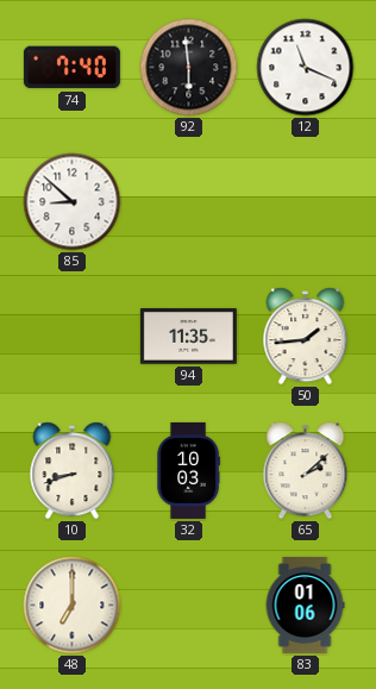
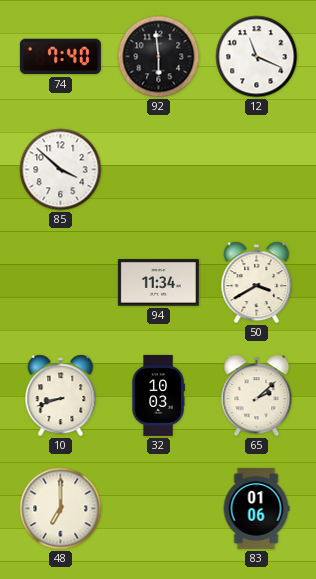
85: 8:52 -> 3:52 (61, 170)
94: 11:35 -> 11:34 (158, 283)
50: 1:44 -> 3:40 (257, 283)
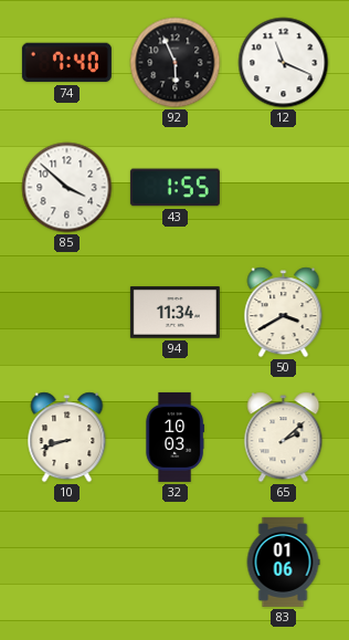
92: 5:59 -> 5:56 (176, 63)
43: none -> 1:55 (174, 188)
48: 7:00 -> none (61, 509)
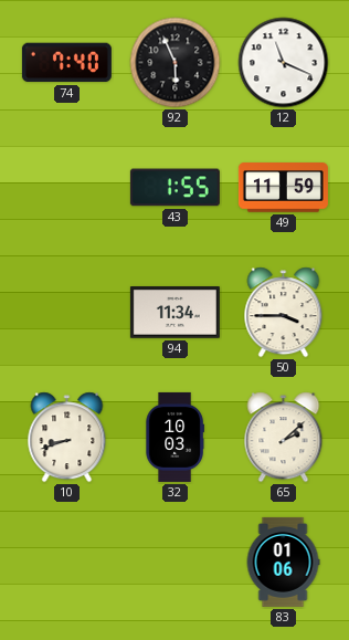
85: 3:52 -> none (67, 188)
49: none -> 11:59 (283, 188)
50: 3:40 -> 3:45 (284, 313)
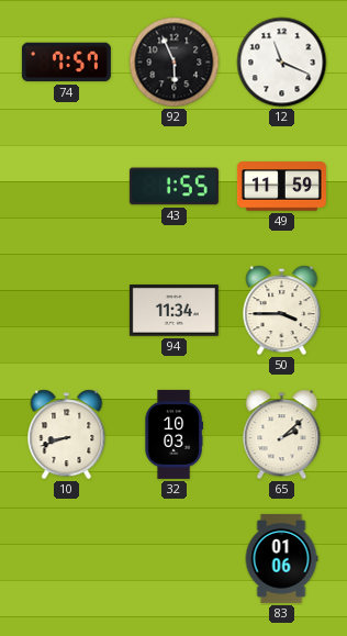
74: 7:40 -> 7:57 (66, 63)
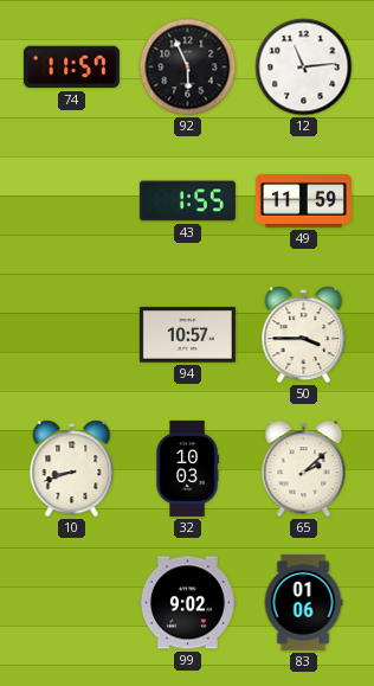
74: 7:57 -> 11:57 (71, 68)
12: 11:19 -> 11:14 (304, 68)
94: 11:34 -> 10:57 (187, 335)
99: none -> 9:02 (187, 603)
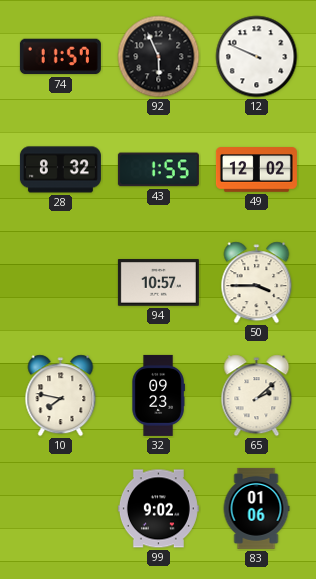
12: 11:14 -> 9:49 (257, 57)
28: none -> 8:32 (60, 170)
49: 11:59 -> 12:02 (256, 170)
10: 8:42 -> 7:47 (61, 396)
32: 10:03 -> 09:23 (158, 395)
